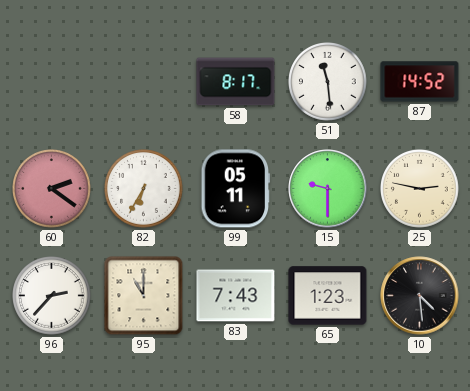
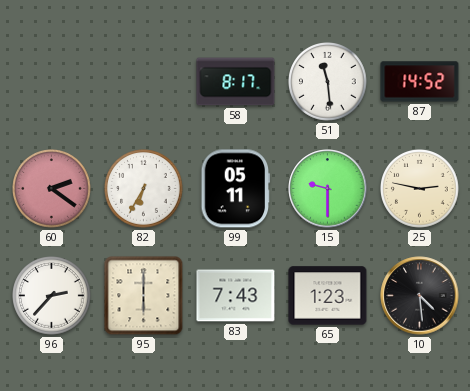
95: 11:00 -> 6:00 (144, 296)
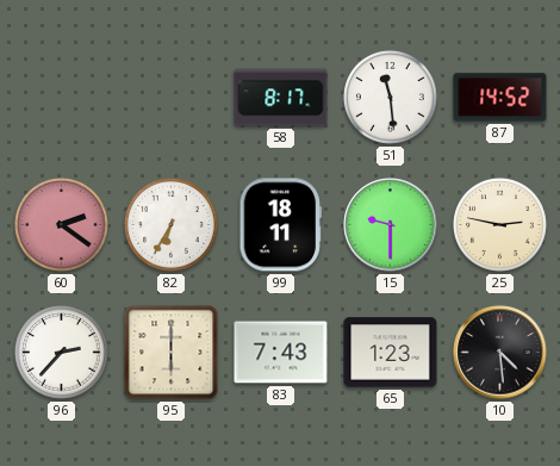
99: 05:11 -> 18:11 (281, 225)
